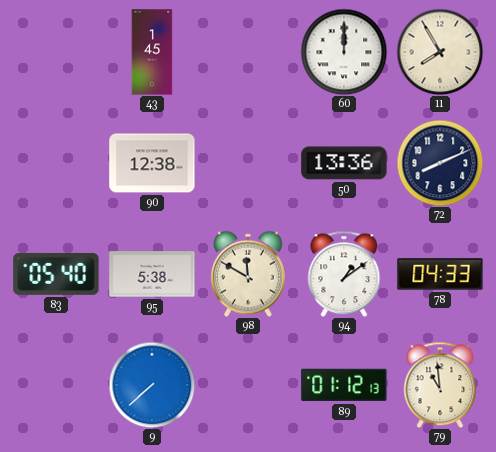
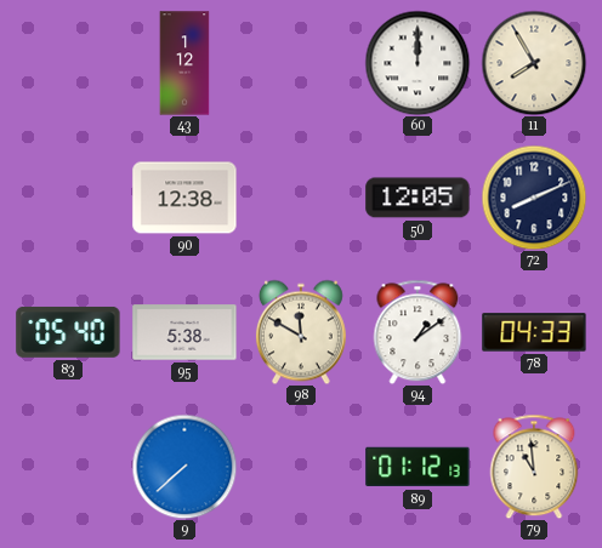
43: 1:45 -> 1:12 (184, 63)
50: 13:36 -> 12:05 (418, 198)
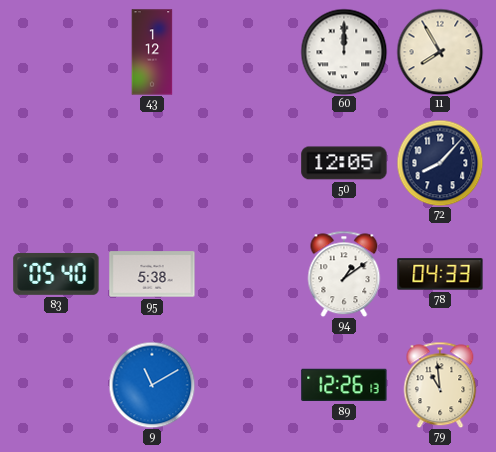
90: 12:38 -> none (184, 198)
72: 8:11 -> 8:07 (440, 163)
98: 11:50 -> none (301, 332)
9: 7:38 -> 11:10 (152, 385)
89: 01:12 -> 12:26 (344, 385)
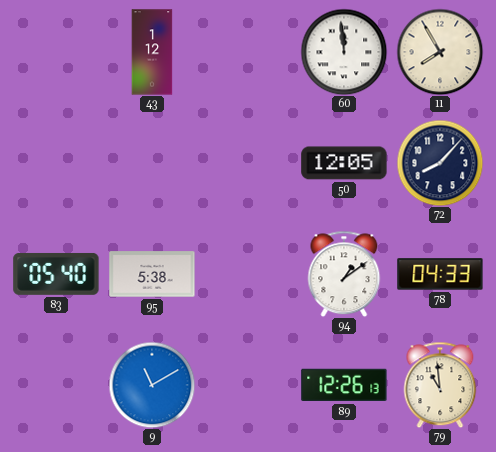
60: 12:00 -> 11:59 (344, 52)
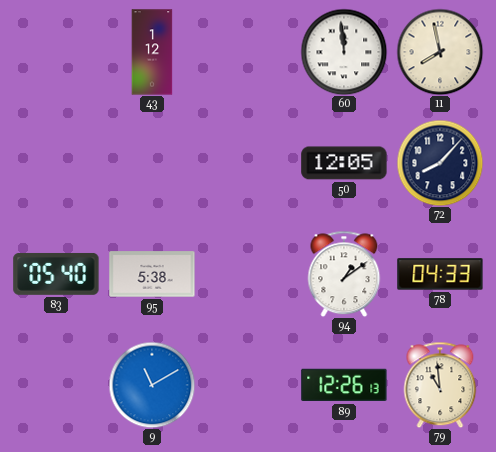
11: 7:55 -> 7:58 (440, 52)
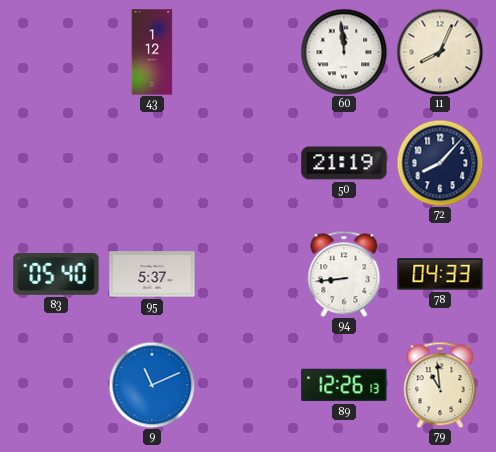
11: 7:58 -> 8:04 (440, 52)
50: 12:05 -> 21:19 (344, 163)
95: 5:38 -> 5:37 (152, 274)
94: 1:09 -> 8:44 (344, 274)
9: 11:10 -> 11:11 (152, 385)
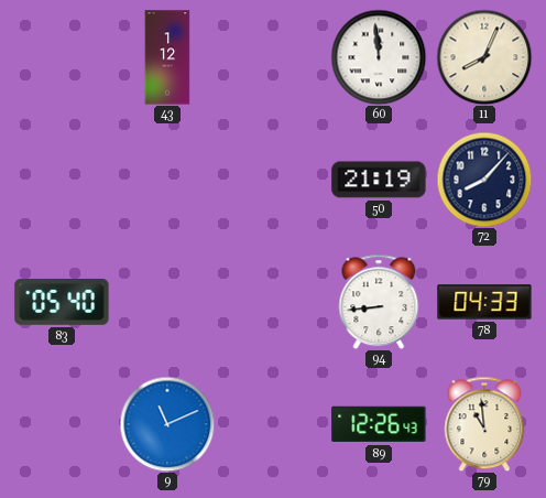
95: 5:37 -> none (152, 274)
89: 12:26:13 -> 12:26:43 (379, 424)
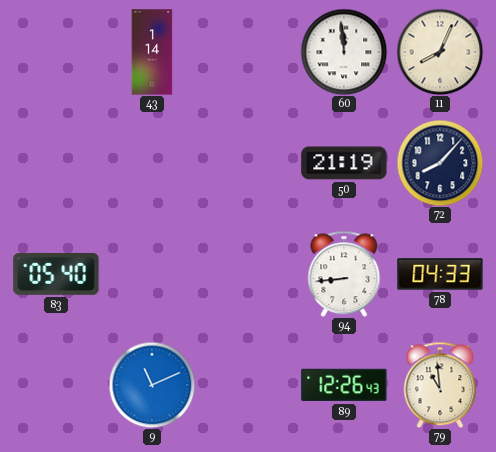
43: 1:12 -> 1:14 (152, 52)
